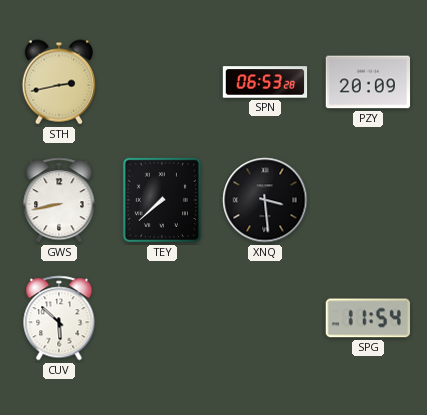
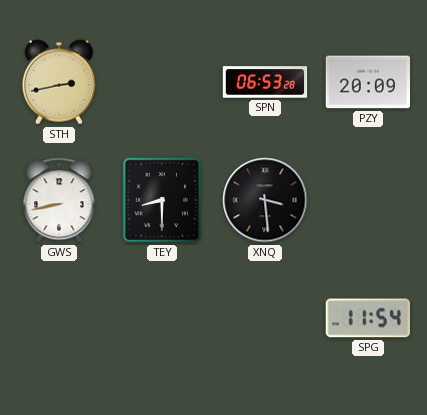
TEY: 7:38 -> 8:30 (162, 200)
CUV: 5:52 -> none (59, 318)
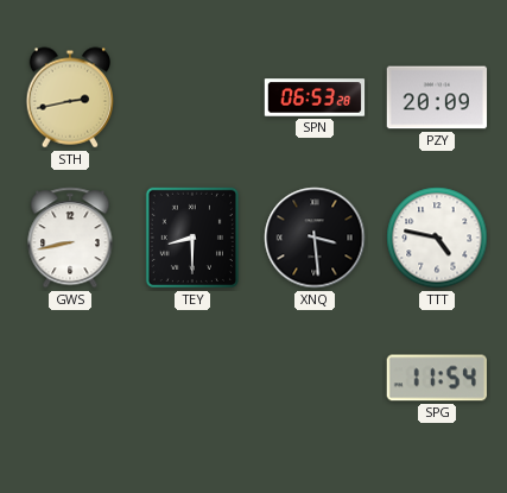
TTT: none -> 4:47 (437, 238)
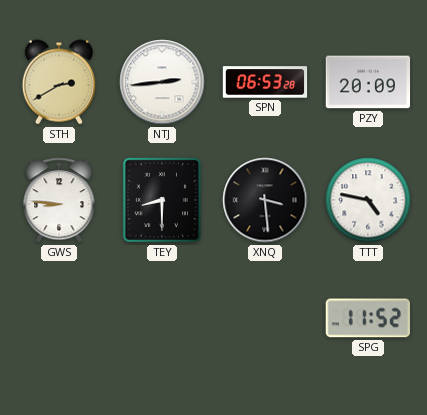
STH: 2:43 -> 2:40 (58, 82)
NTJ: none -> 2:44 (162, 82)
GWS: 8:43 -> 8:46 (59, 200)
SPG: 11:54 -> 11:52 (368, 318)
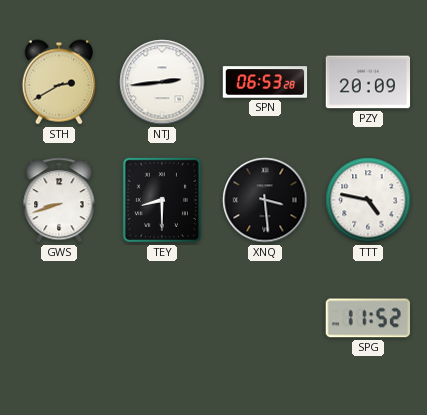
GWS: 8:46 -> 8:42 (59, 200)
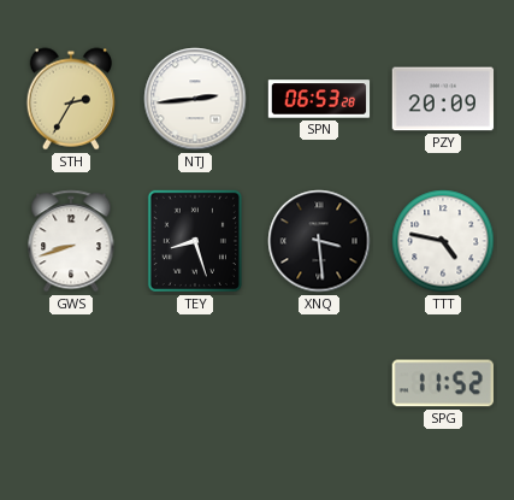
STH: 2:40 -> 2:35 (70, 99)
TEY: 8:30 -> 8:27 (195, 241)
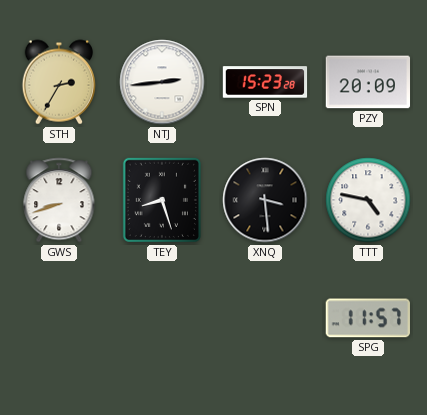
SPN: 06:53 -> 15:23 (265, 82)
SPG: 11:52 -> 11:57 (368, 318)
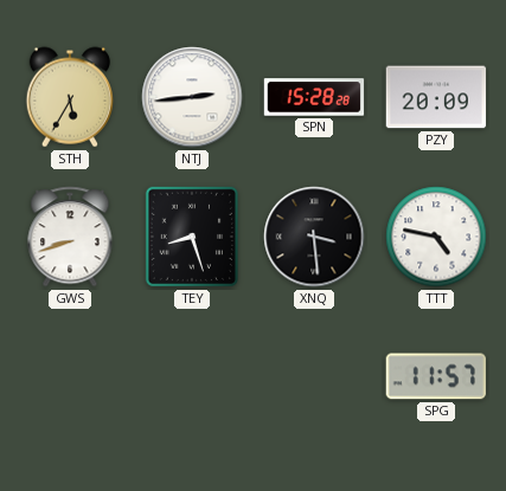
STH: 2:35 -> 5:35 (69, 97)
SPN: 15:23 -> 15:28 (314, 97)
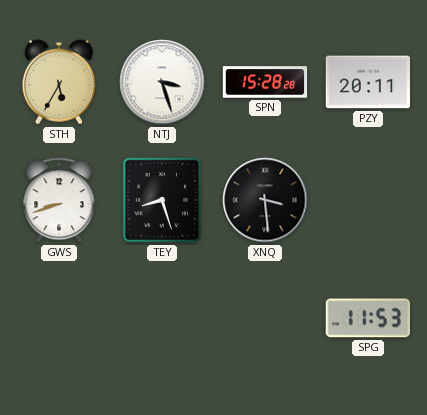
NTJ: 2:44 -> 3:27 (162, 82)
PZY: 20:09 -> 20:11 (368, 82)
TTT: 4:47 -> none (436, 237)
SPG: 11:57 -> 11:53 (368, 318)
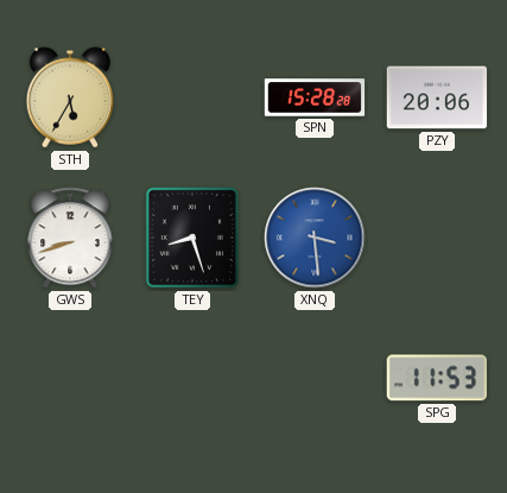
NTJ: 3:27 -> none (162, 82)
PZY: 20:11 -> 20:06 (437, 97)
XNQ dial: black -> blue (315, 238)
